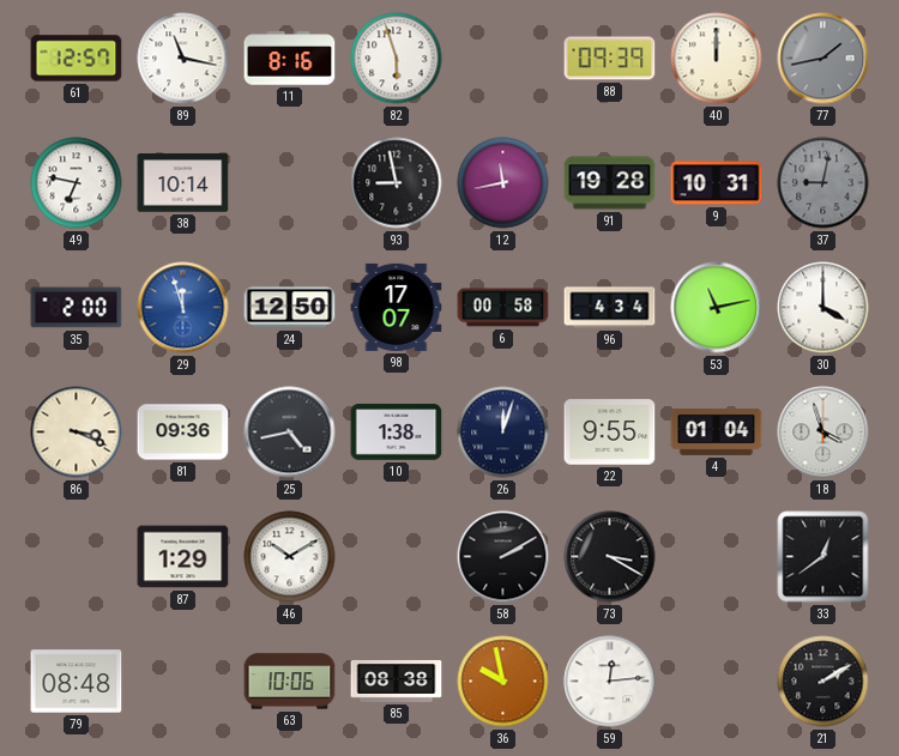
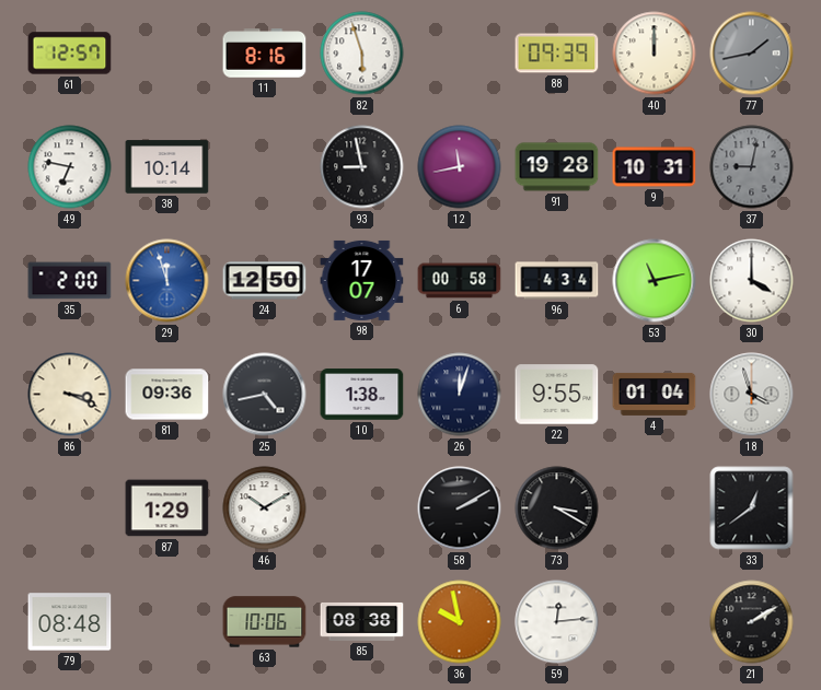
89: 11:17 -> none (183, 59)
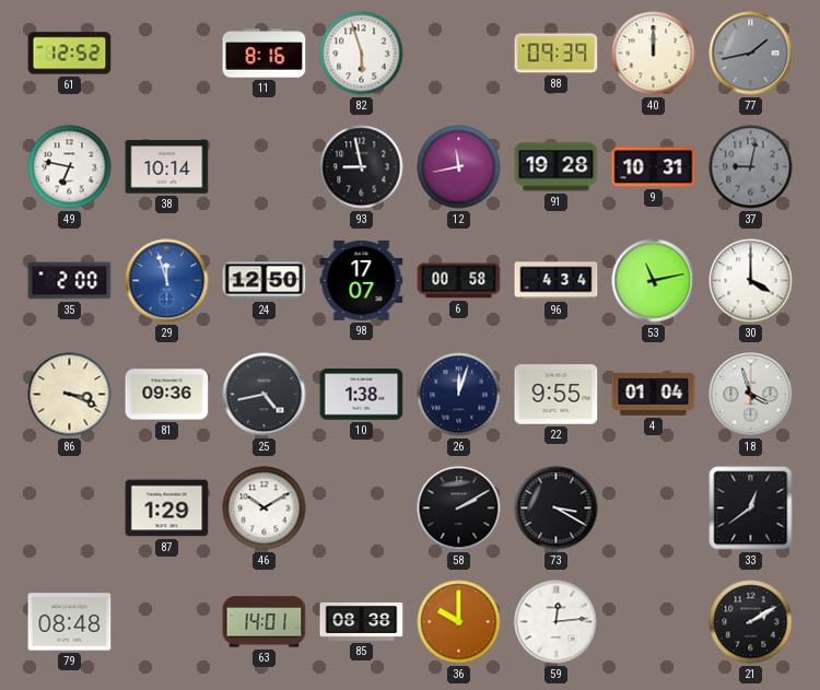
61: 12:57 -> 12:52 (70, 54)
63: 10:06 -> 14:01 (265, 622)
36: 9:58 -> 10:00 (459, 622)
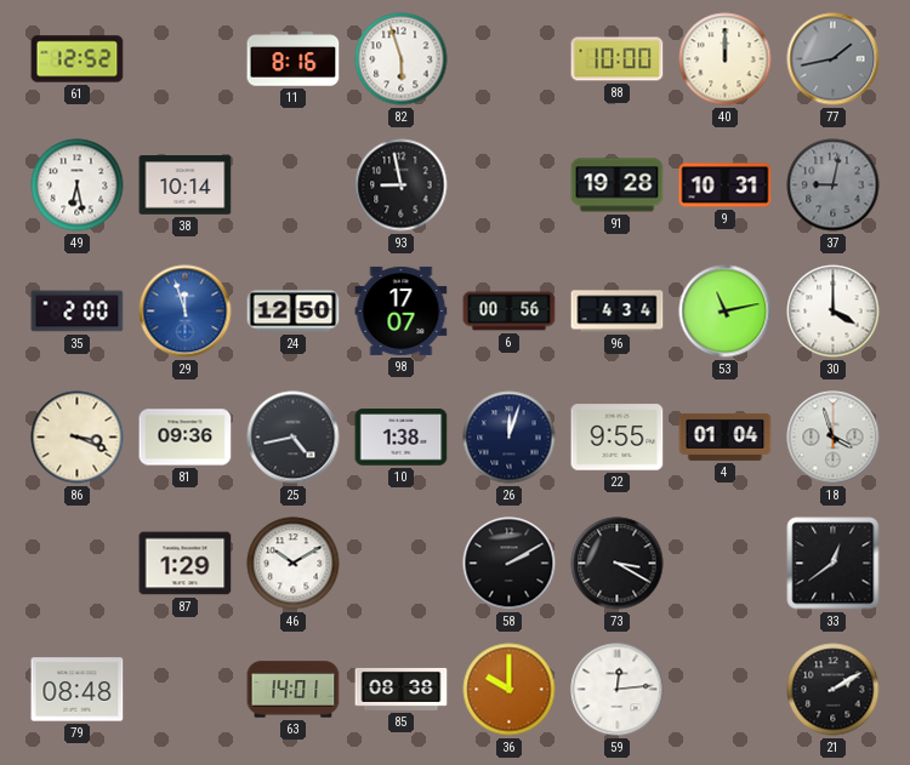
88: 09:39 -> 10:00 (618, 59)
49: 6:47 -> 6:28 (78, 185)
12: 11:43 -> none (459, 167)
6: 00:58 -> 00:56 (510, 312)
